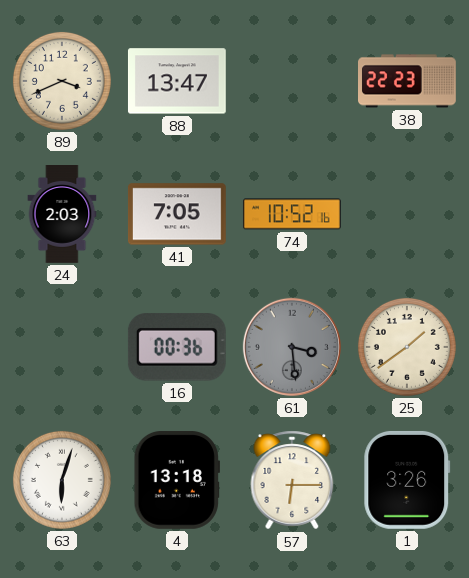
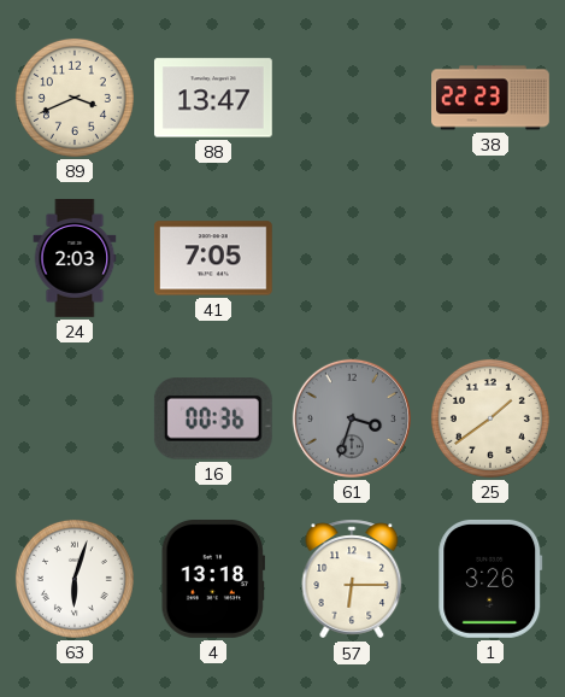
74: 10:52 -> none (292, 214)
61: 3:29 -> 3:33 (352, 418)
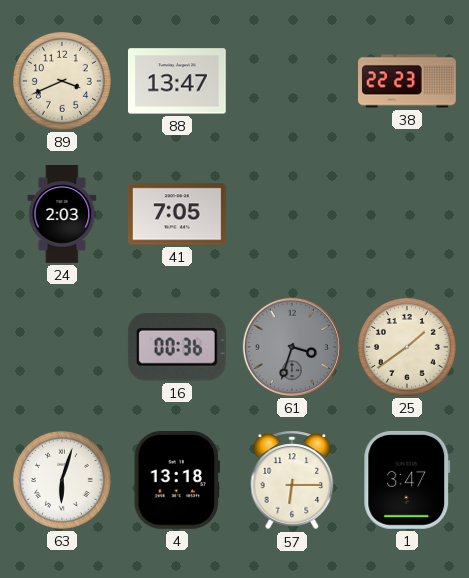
1: 3:26 -> 3:47 (407, 480)
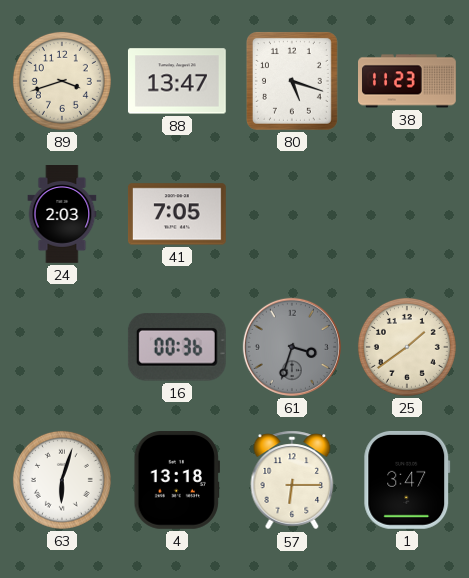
89: 3:41 -> 3:42 (62, 81)
80: none -> 5:18 (292, 81)
38: 22:23 -> 11:23 (408, 81)
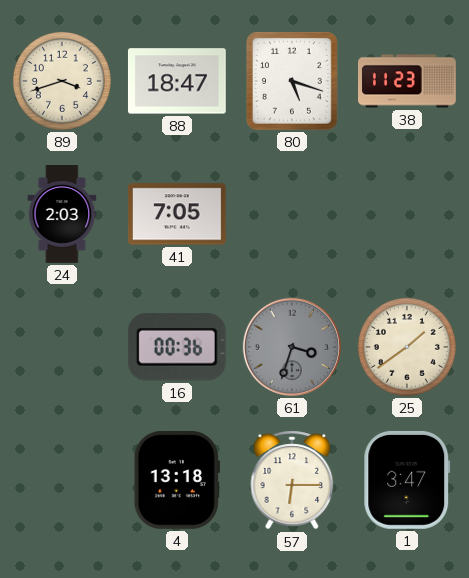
88: 13:47 -> 18:47 (177, 81)
63: 6:03 -> none (62, 480)
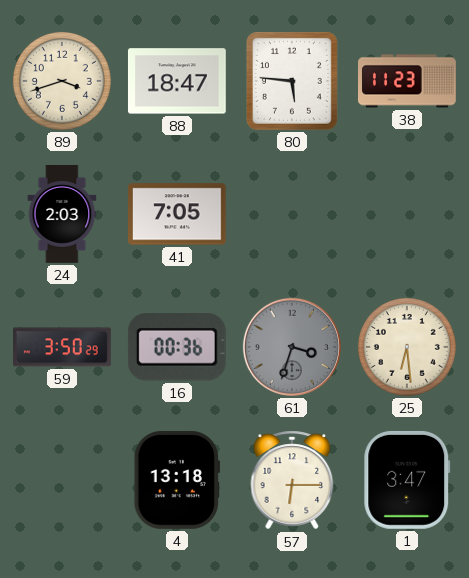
80: 5:18 -> 5:46 (292, 81)
59: none -> 3:50 (63, 347)
25: 1:39 -> 6:29 (407, 347)
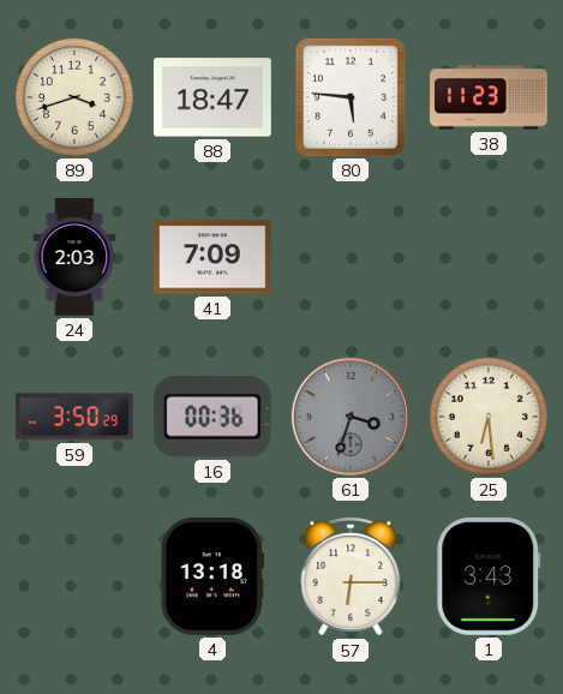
41: 7:05 -> 7:09 (212, 257)
1: 3:47 -> 3:43 (489, 576)
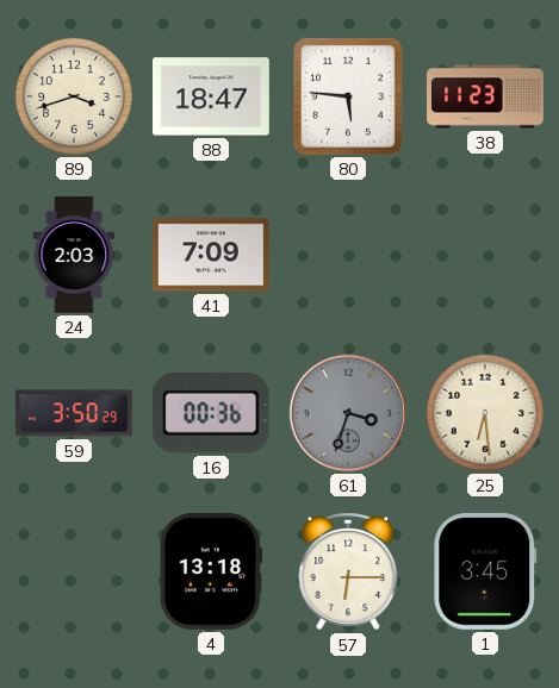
1: 3:43 -> 3:45 (485, 571)
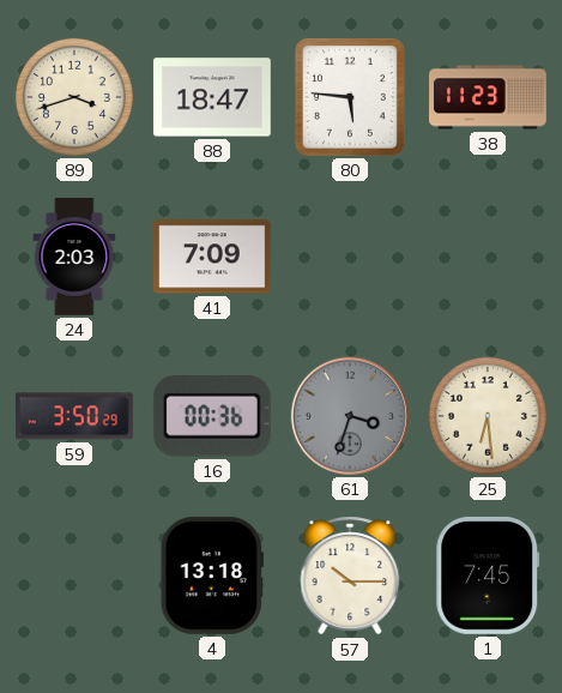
57: 6:15 -> 10:15 (350, 576)
1: 3:45 -> 7:45 (488, 576)
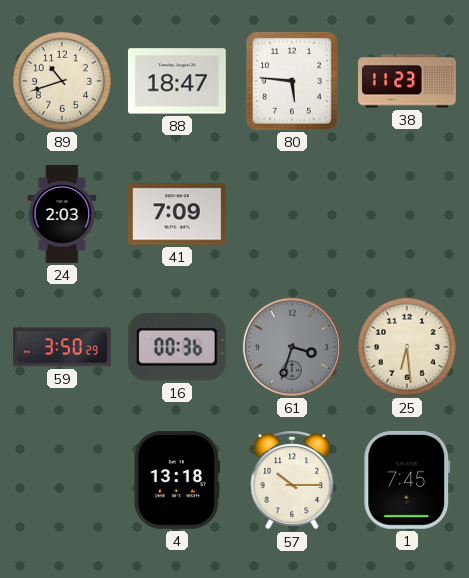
89: 3:42 -> 10:42 (62, 81)
